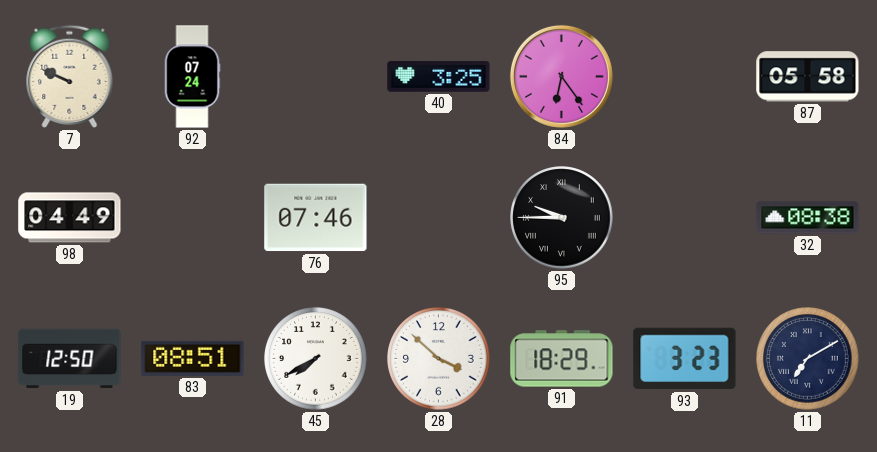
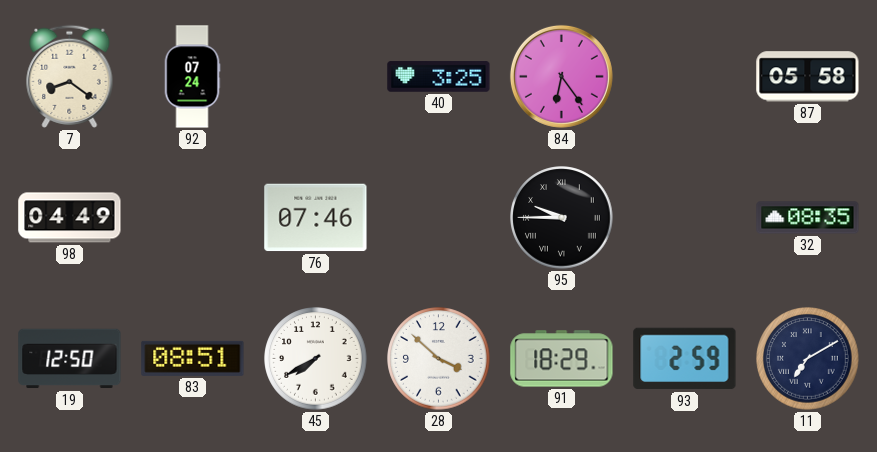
7: 9:49 -> 8:21 (70, 76)
32: 08:38 -> 08:35 (808, 218)
93: 3:23 -> 2:59 (685, 359)
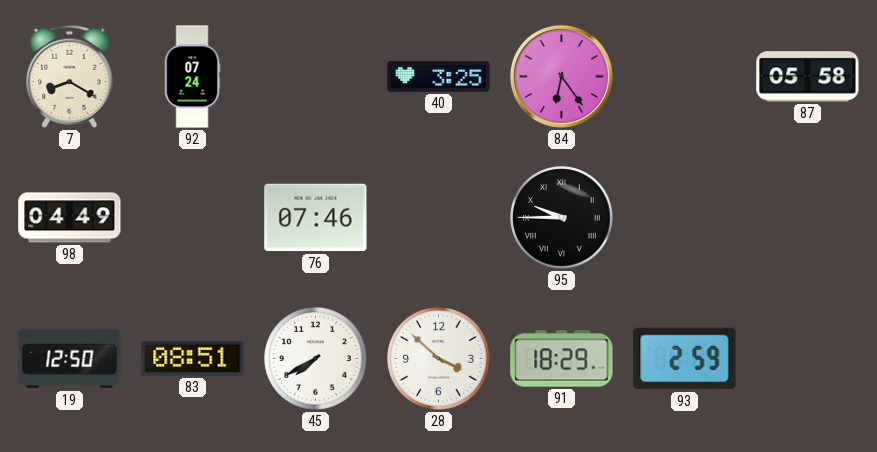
7: 8:21 -> 8:20 (70, 76)
32: 08:35 -> none (808, 218)
11: 7:10 -> none (808, 359)
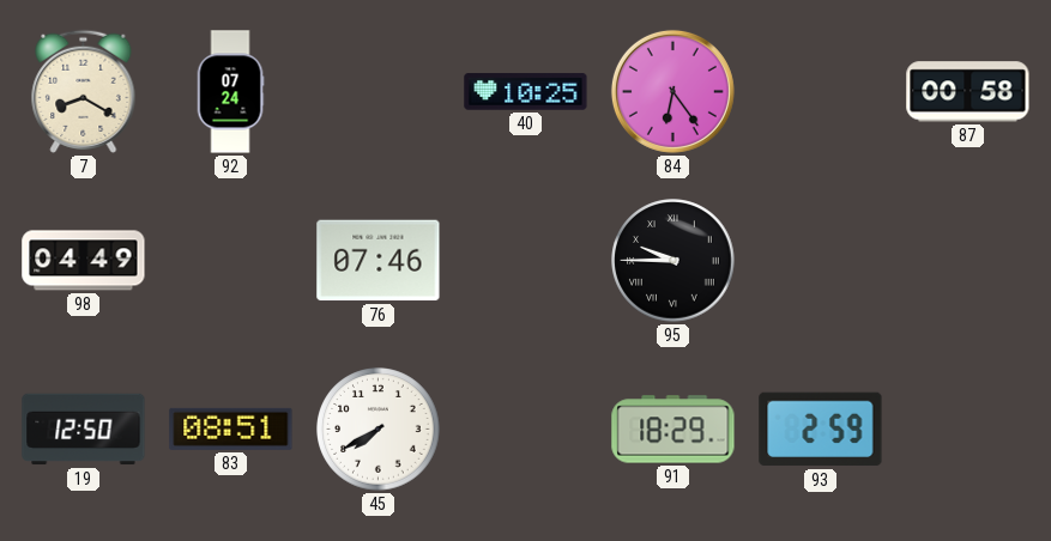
40: 3:25 -> 10:25 (526, 92)
87: 05:58 -> 00:58 (968, 92)
28: 3:52 -> none (439, 359)
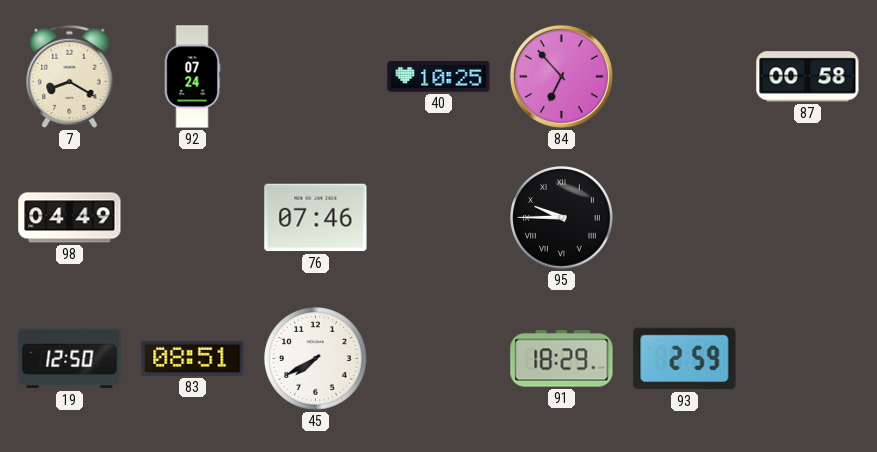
84: 6:24 -> 6:53 (561, 76)
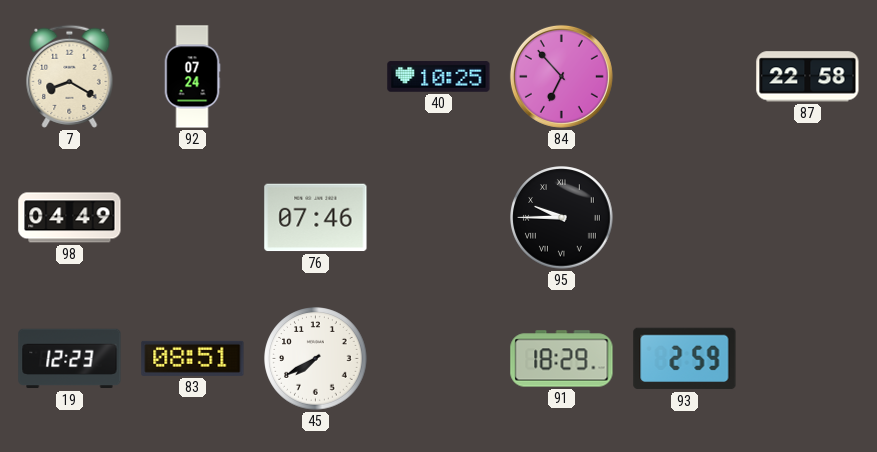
87: 00:58 -> 22:58 (808, 77)
19: 12:50 -> 12:23 (70, 359)
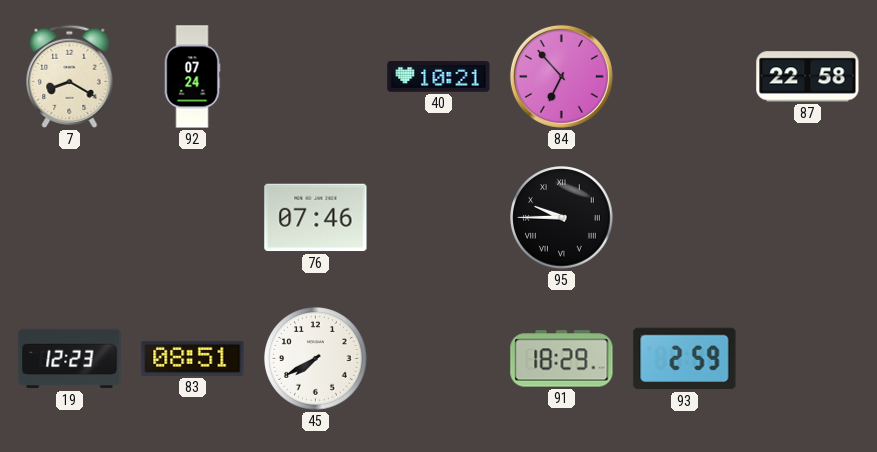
40: 10:25 -> 10:21 (439, 77)
98: 04:49 -> none (70, 218)
